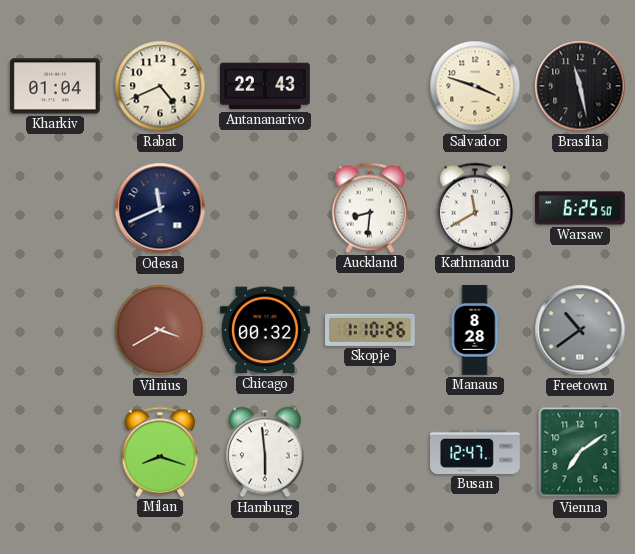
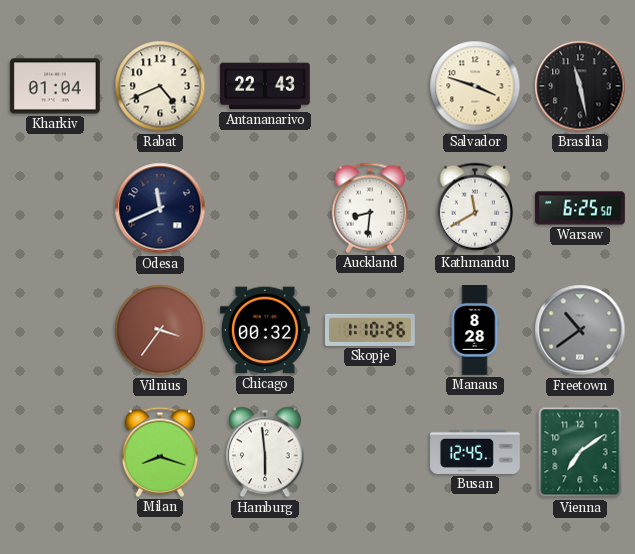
Vilnius: 3:40 -> 3:36 (160, 330)
Busan: 12:47 -> 12:45 (476, 452)
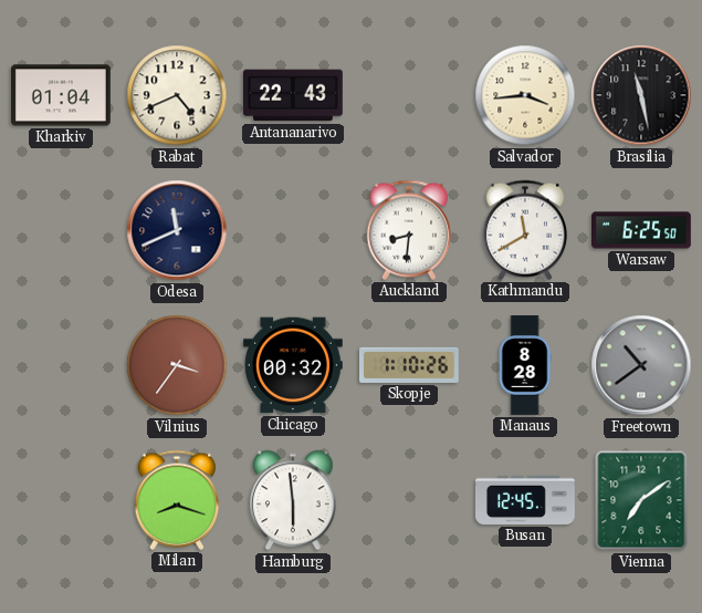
Salvador: 3:48 -> 3:44 (525, 95)
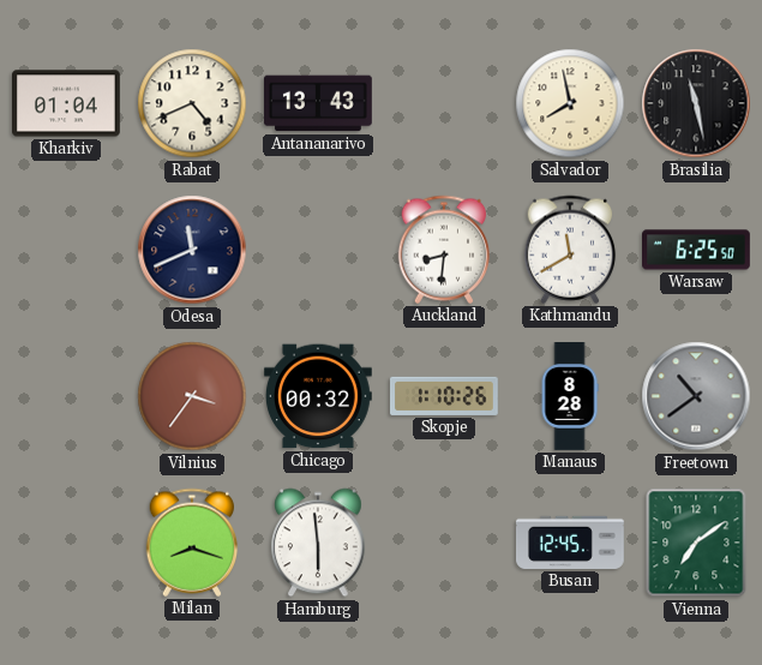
Antananarivo: 22:43 -> 13:43 (318, 103)
Salvador: 3:44 -> 7:58 (570, 103)
